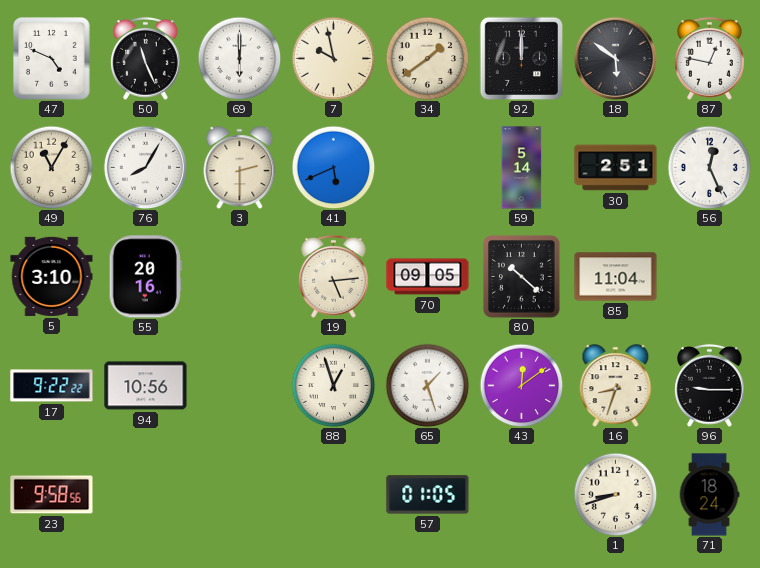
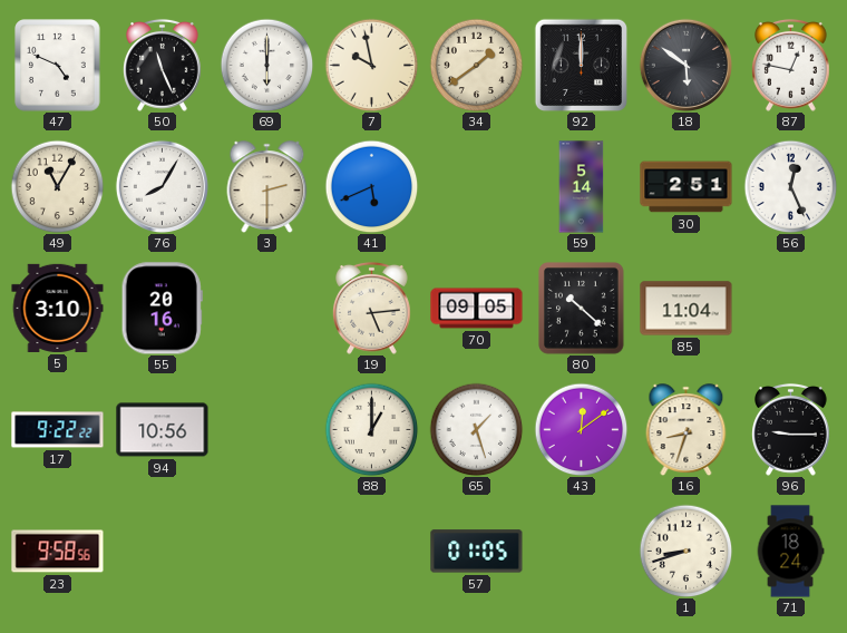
88: 12:57 -> 1:00 (371, 429)
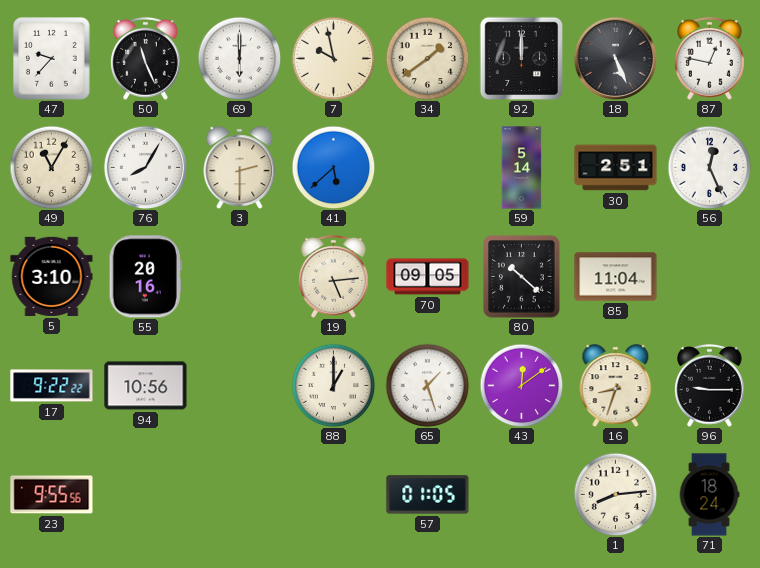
47: 4:49 -> 9:37 (52, 59)
18: 5:51 -> 5:26 (615, 58)
41: 5:41 -> 5:38 (333, 167)
23: 9:58 -> 9:55 (52, 495)
1: 8:42 -> 8:14 (615, 494)
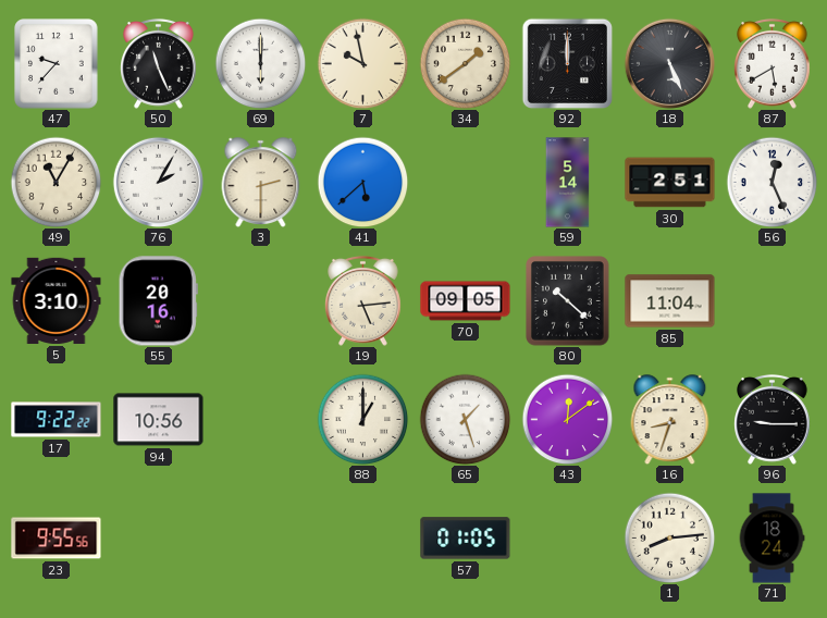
87: 12:47 -> 5:40 (773, 63)
76: 8:05 -> 2:05 (158, 182)
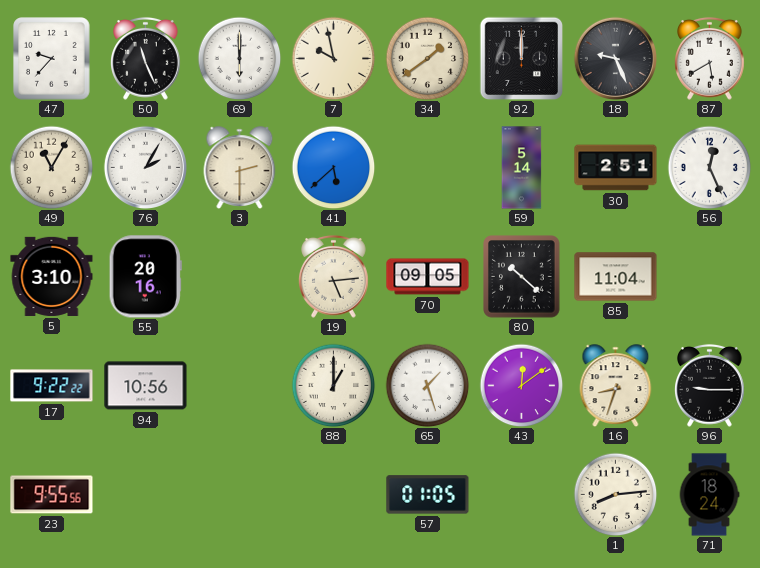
18: 5:26 -> 9:26 (615, 58)
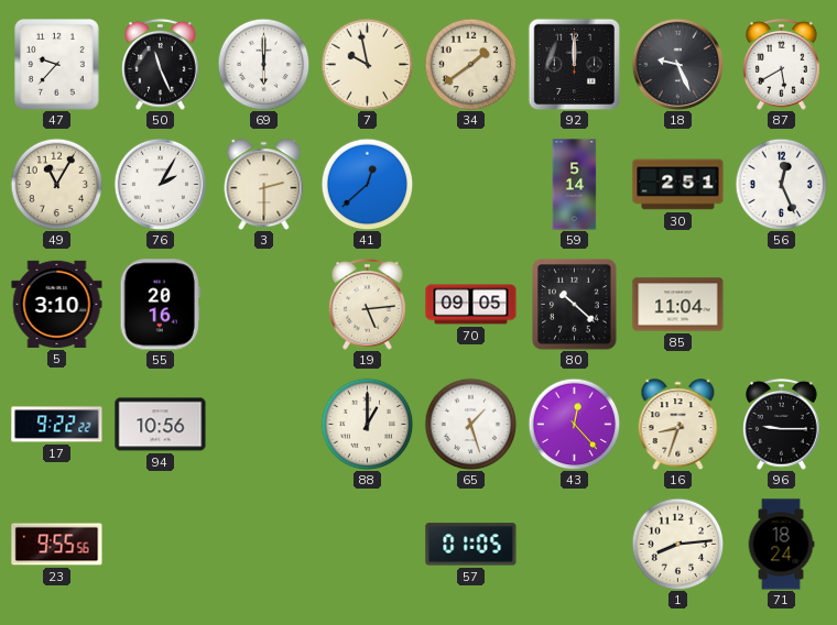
41: 5:38 -> 12:38 (367, 184)
43: 12:09 -> 12:23 (574, 424)
